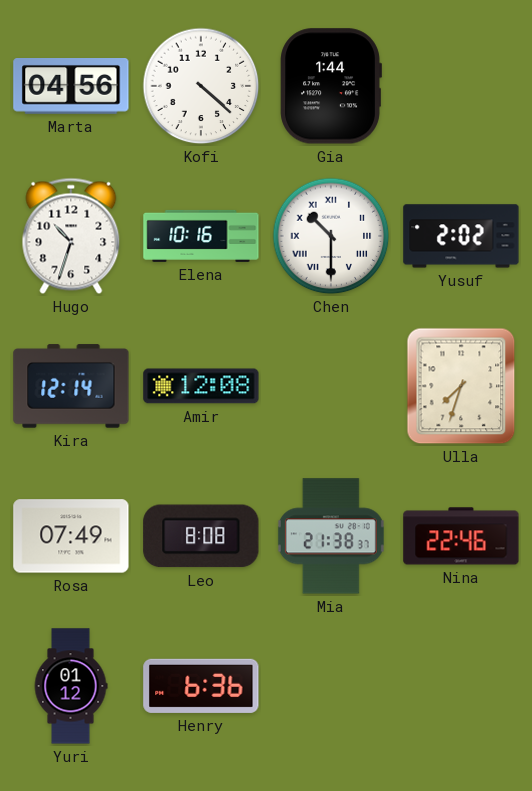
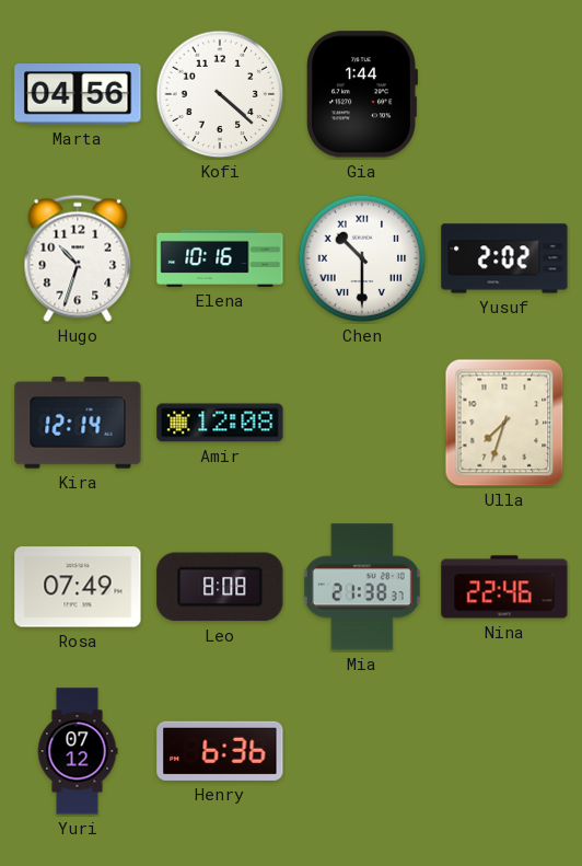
Yuri: 01:12 -> 07:12 (78, 751)
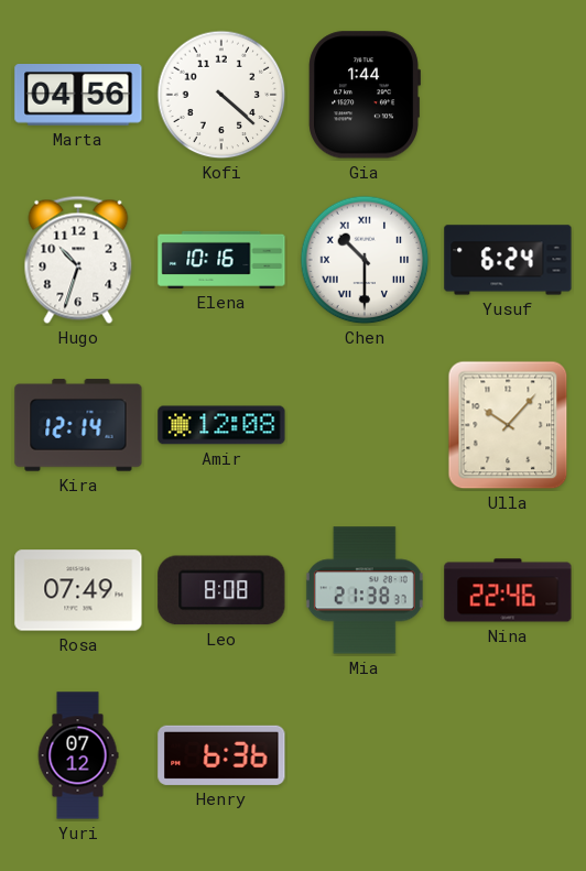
Yusuf: 2:02 -> 6:24 (508, 260)
Ulla: 7:33 -> 10:07 (508, 425)
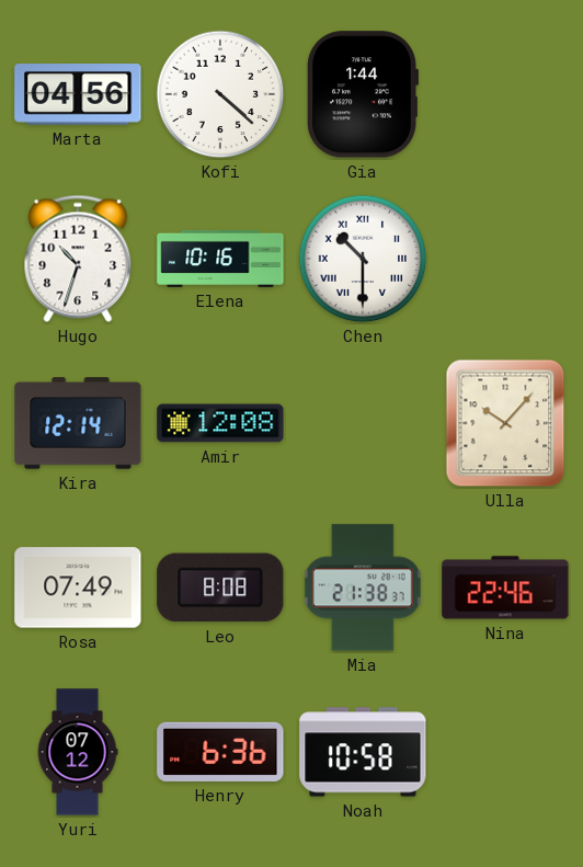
Yusuf: 6:24 -> none (508, 260)
Noah: none -> 10:58 (363, 752)
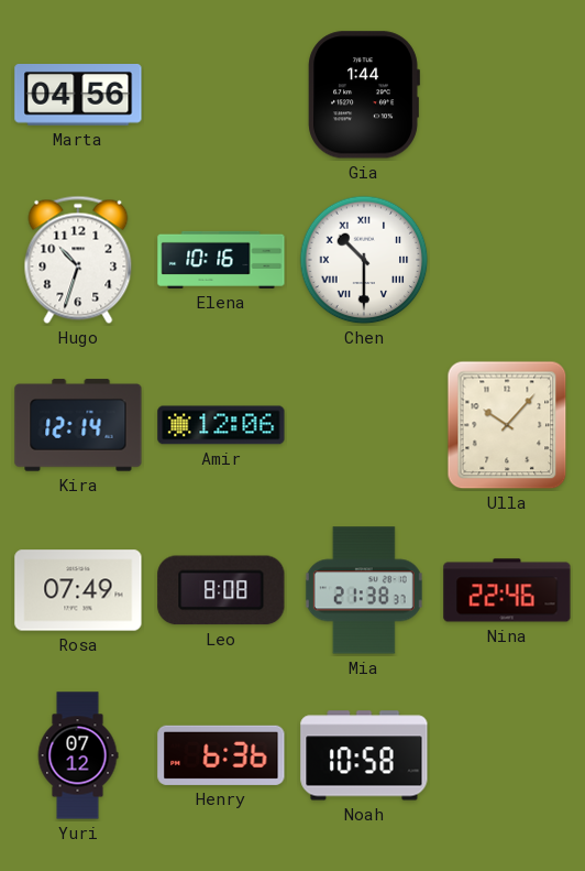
Kofi: 4:22 -> none (220, 94)
Amir: 12:08 -> 12:06 (221, 425)
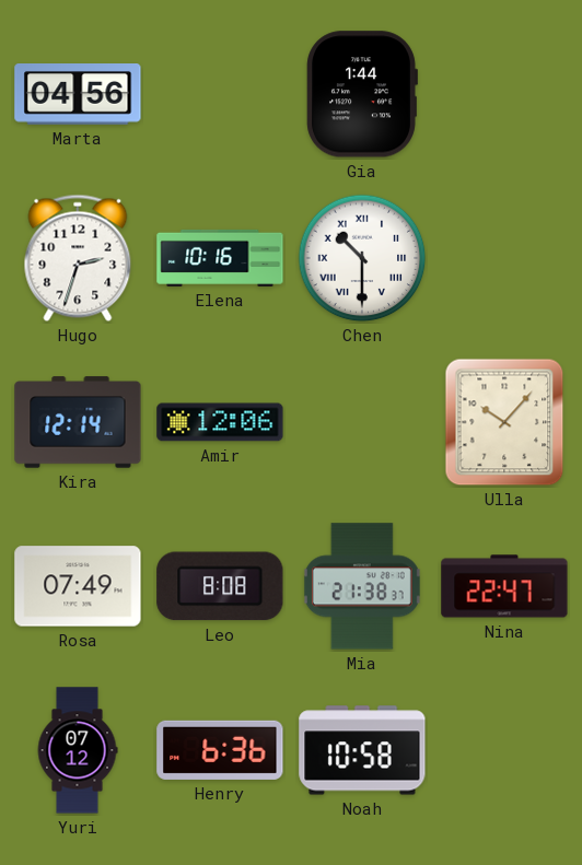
Hugo: 10:33 -> 2:33 (78, 258)
Nina: 22:46 -> 22:47 (504, 586)
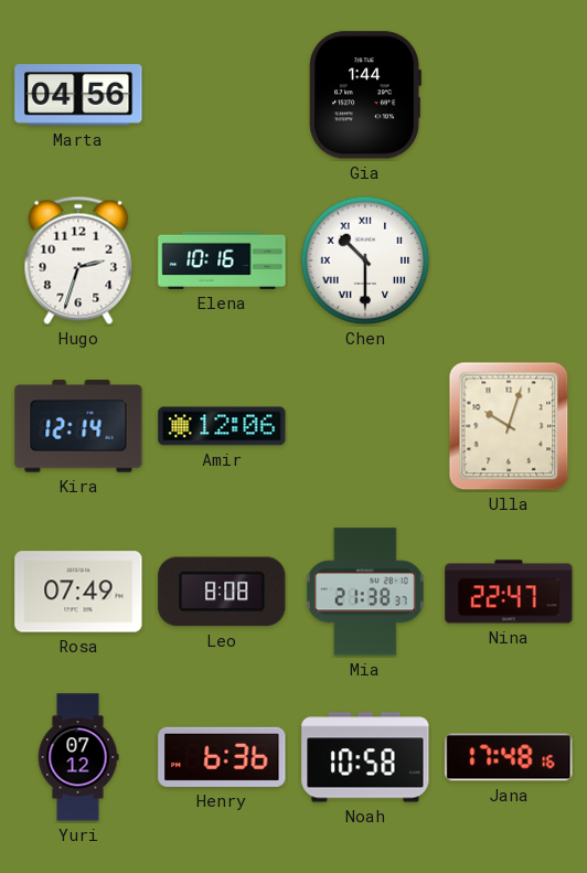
Ulla: 10:07 -> 10:03 (509, 426)
Jana: none -> 17:48 (509, 757)
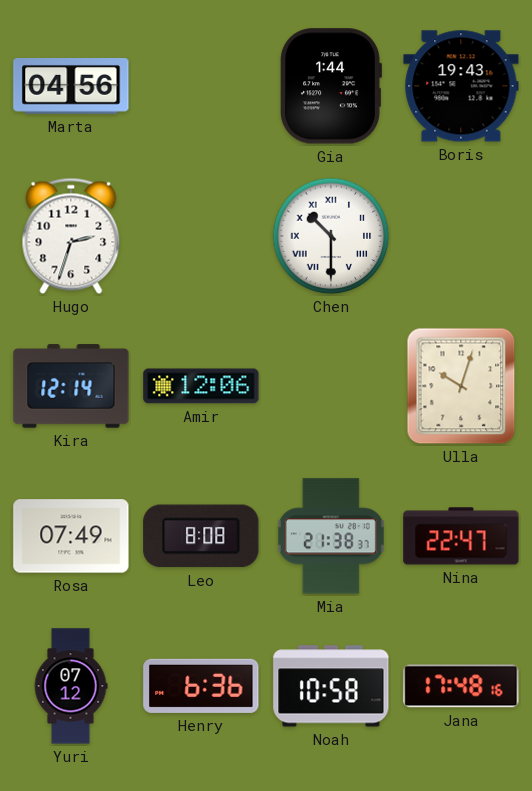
Boris: none -> 19:43 (461, 86)
Elena: 10:16 -> none (222, 260)
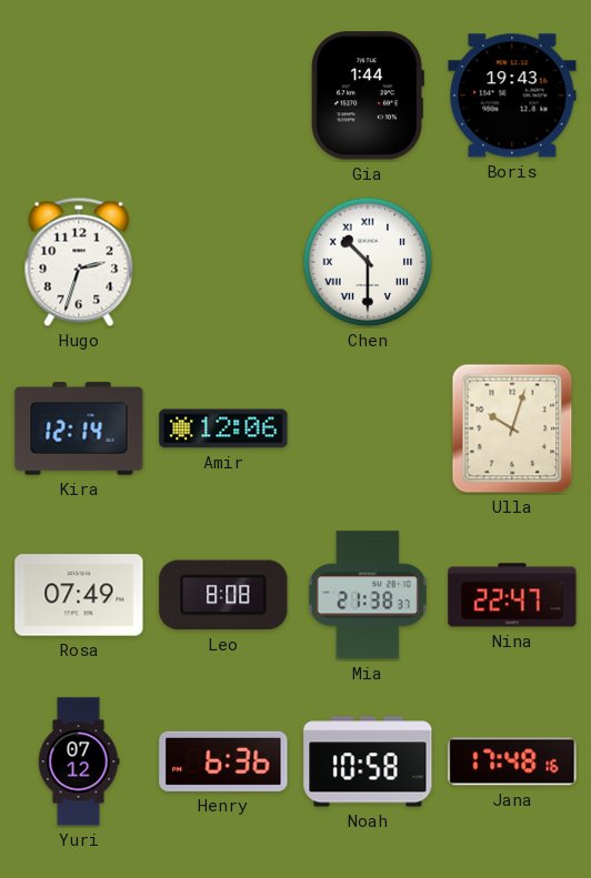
Marta: 04:56 -> none (71, 87)
